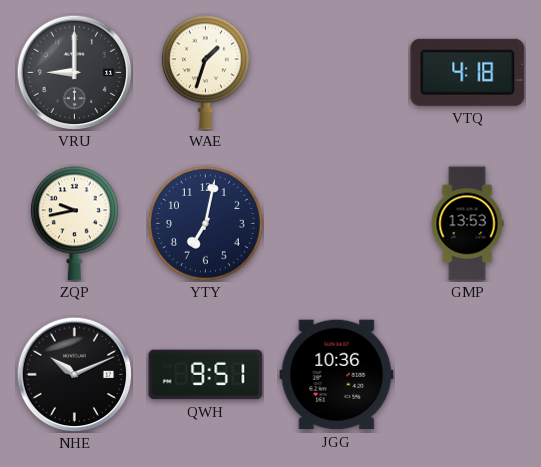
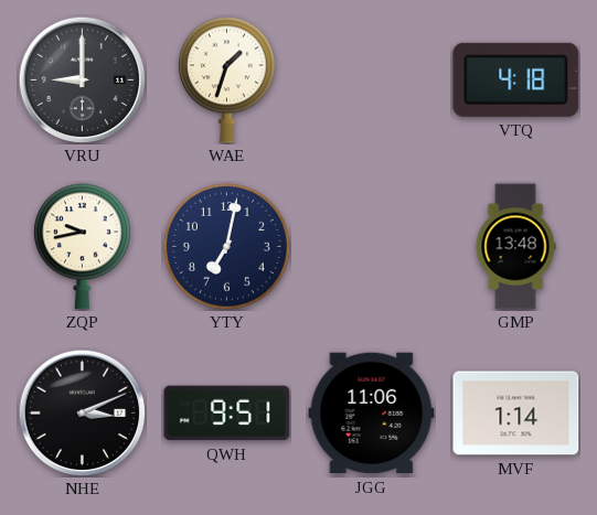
GMP: 13:53 -> 13:48 (515, 247)
NHE: 10:11 -> 3:11 (82, 412)
JGG: 10:36 -> 11:06 (372, 414)
MVF: none -> 1:14 (516, 414)
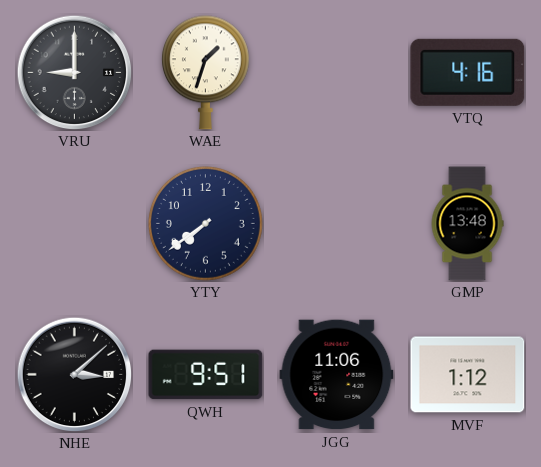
VTQ: 4:18 -> 4:16 (468, 72)
ZQP: 9:43 -> none (82, 247)
YTY: 7:02 -> 7:39 (206, 224)
NHE: 3:11 -> 3:08 (74, 374)
MVF: 1:14 -> 1:12 (468, 375)
